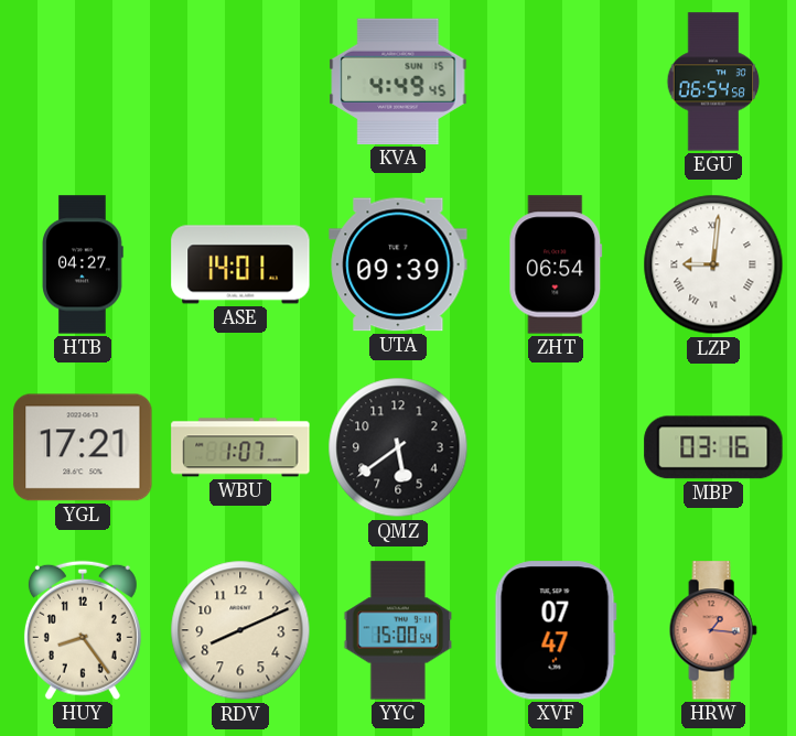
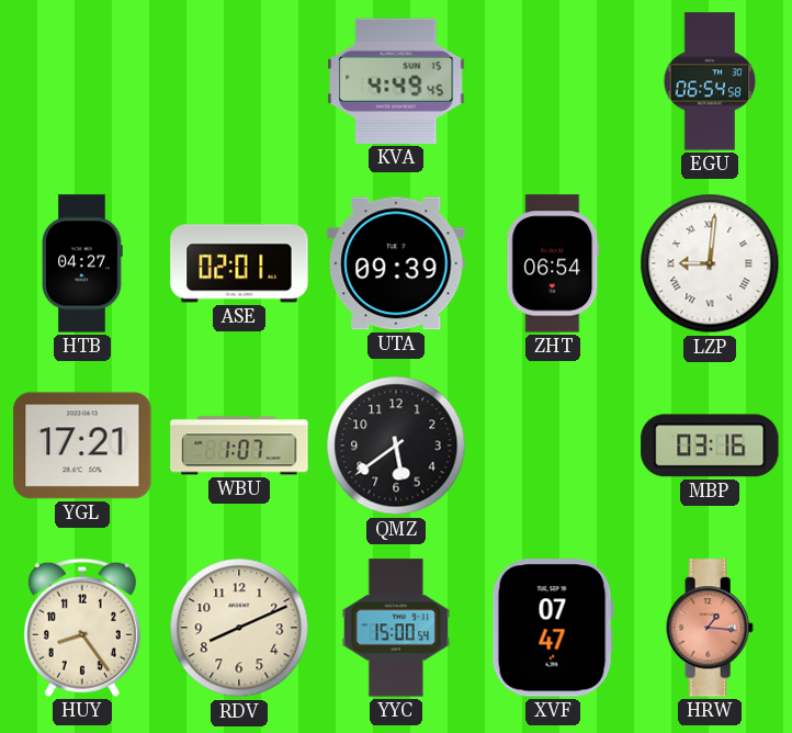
ASE: 14:01 -> 02:01 (239, 263)
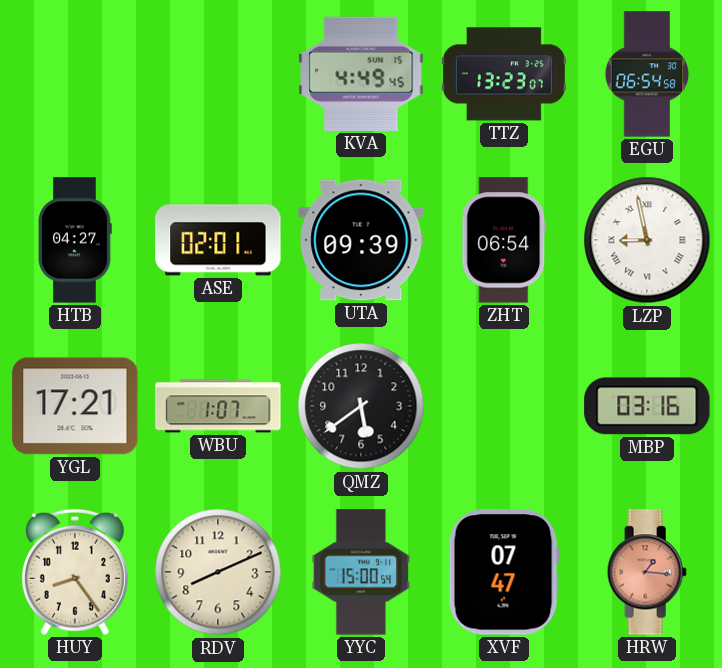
TTZ: none -> 13:23 (504, 74)
LZP: 9:01 -> 8:58 (647, 240)
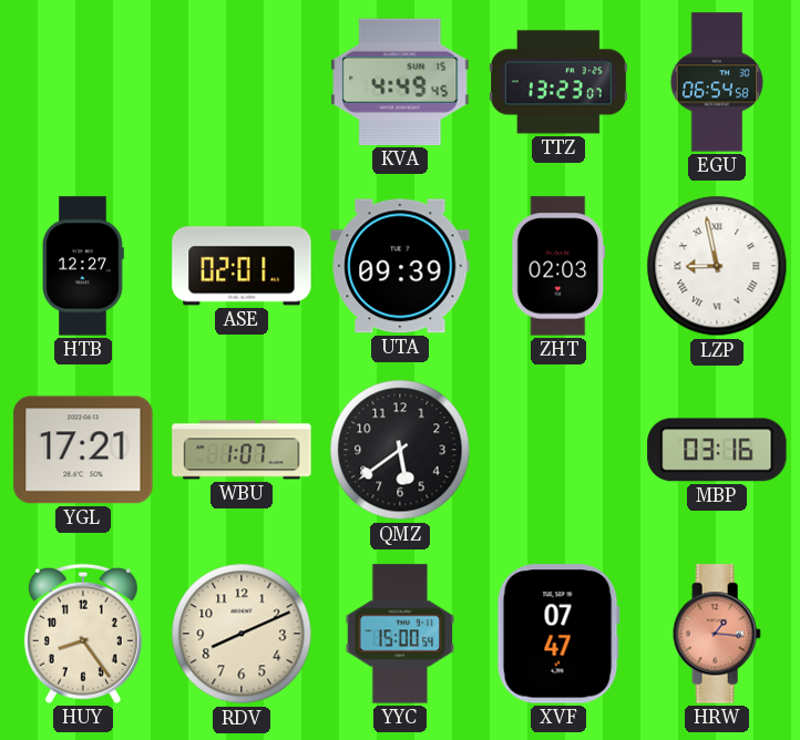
HTB: 04:27 -> 12:27 (84, 266)
ZHT: 06:54 -> 02:03 (558, 266)
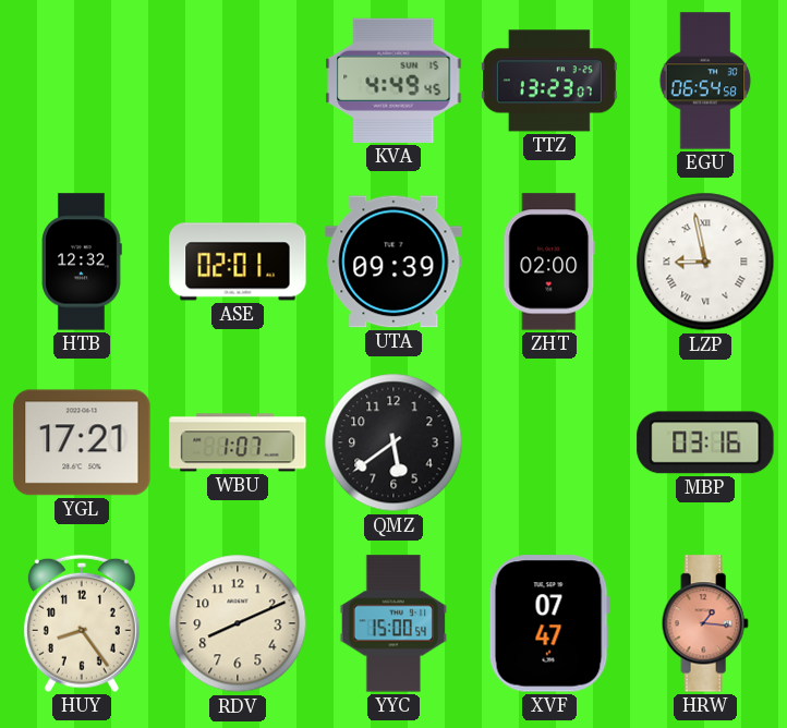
HTB: 12:27 -> 12:32 (83, 262)
ZHT: 02:03 -> 02:00 (549, 262)
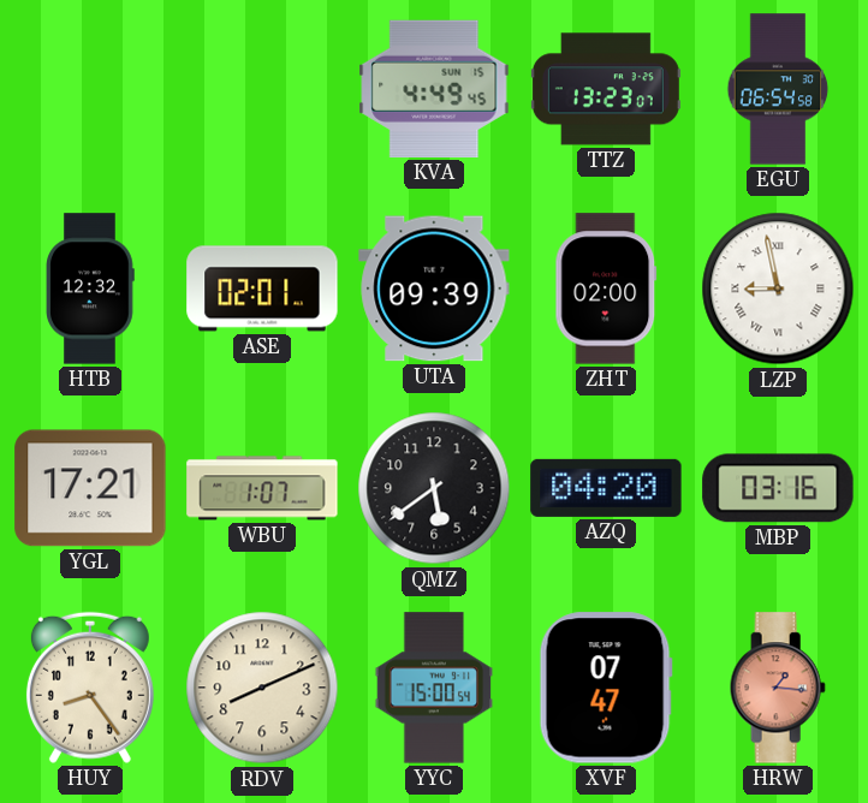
AZQ: none -> 04:20 (606, 488)
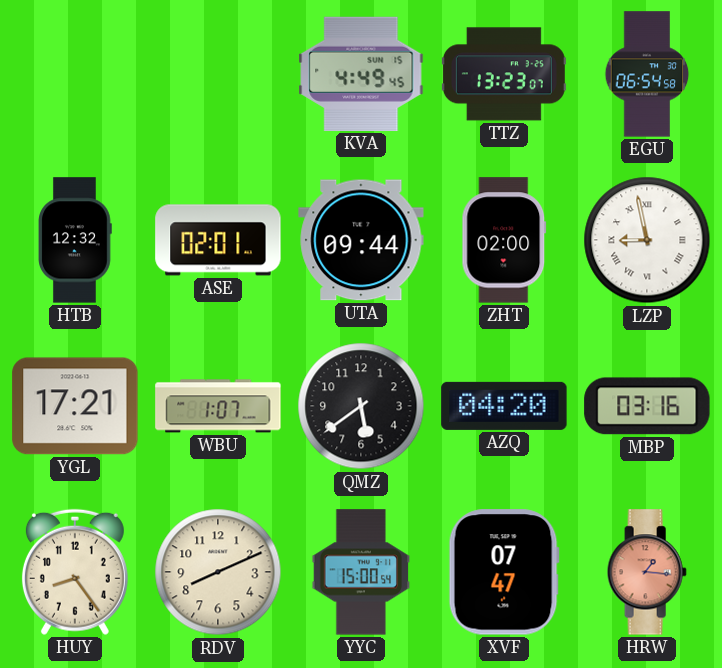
UTA: 09:39 -> 09:44 (361, 240)
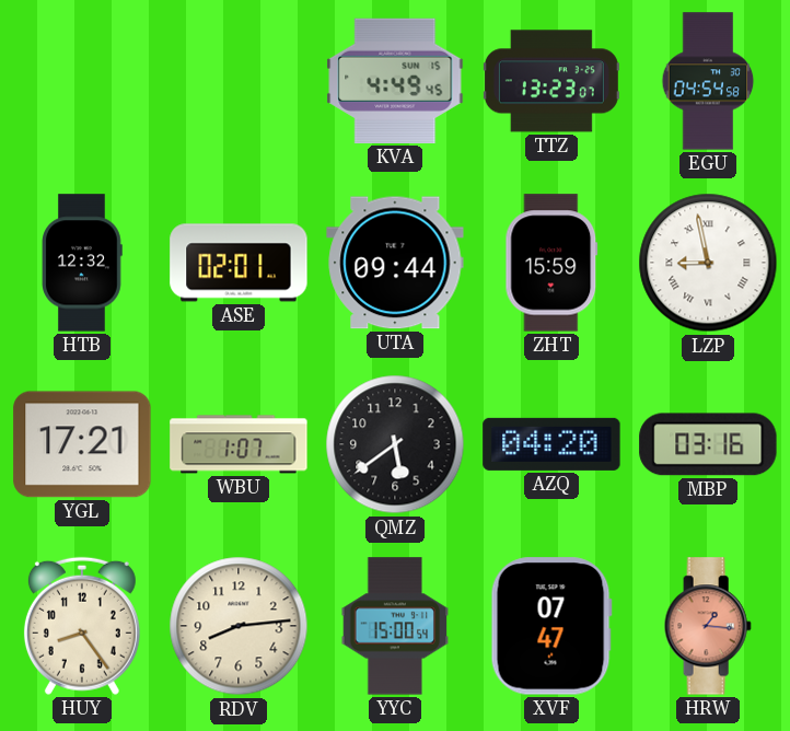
EGU: 06:54 -> 04:54 (708, 81)
ZHT: 02:00 -> 15:59 (551, 263)
RDV: 8:11 -> 8:14 (239, 626)
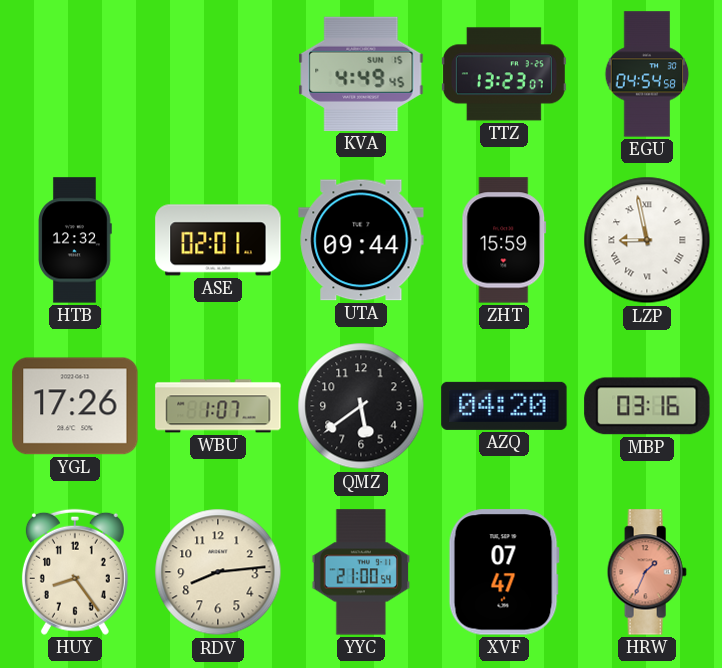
YGL: 17:21 -> 17:26 (75, 406)
YYC: 15:00 -> 21:00 (361, 572)
HRW: 1:16 -> 1:34 (647, 572)
